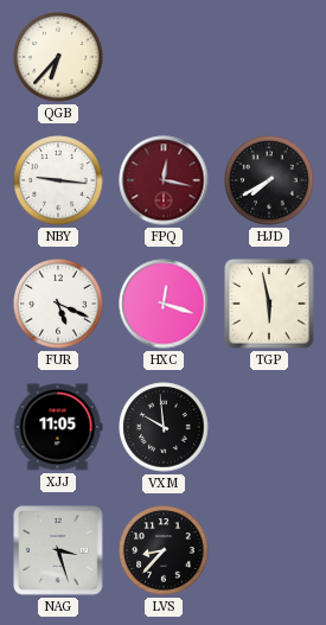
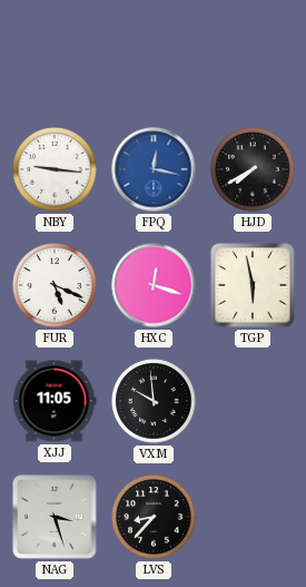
QGB: 6:37 -> none (58, 57)
FPQ dial: burgundy -> blue (154, 169)
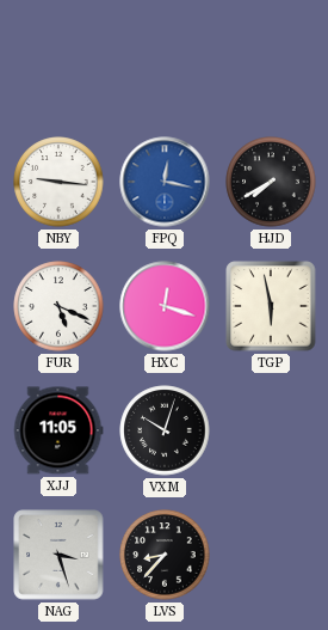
VXM: 9:59 -> 10:03 (165, 430)
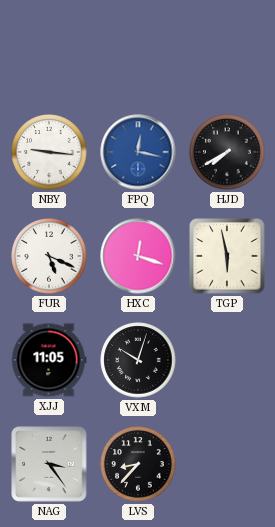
NAG: 3:27 -> 3:24 (49, 464)
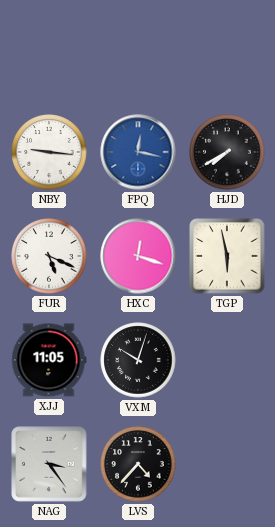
LVS: 8:37 -> 4:37 (138, 464)
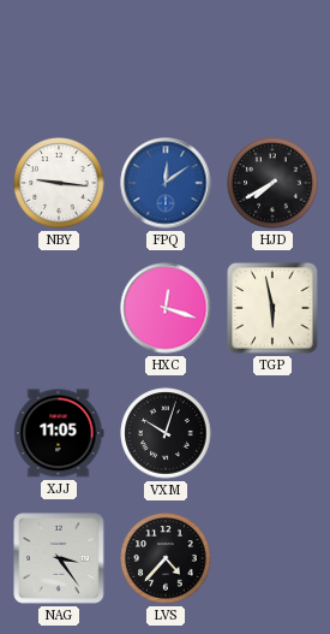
FPQ: 12:17 -> 12:09 (166, 183)
FUR: 5:19 -> none (49, 256)
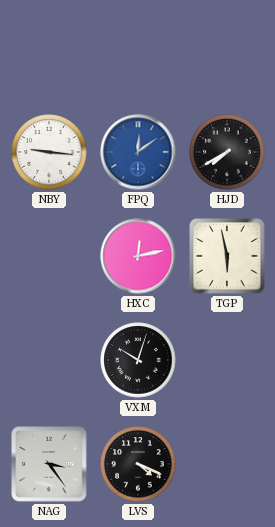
HXC: 12:18 -> 12:13 (138, 256)
XJJ: 11:05 -> none (59, 433)
LVS: 4:37 -> 4:19 (138, 464)
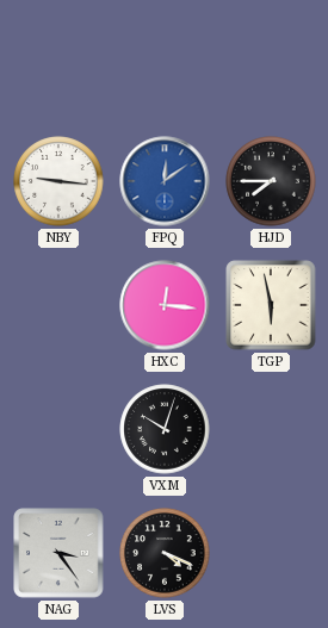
HJD: 7:40 -> 7:45 (271, 181)
HXC: 12:13 -> 12:16 (165, 305)
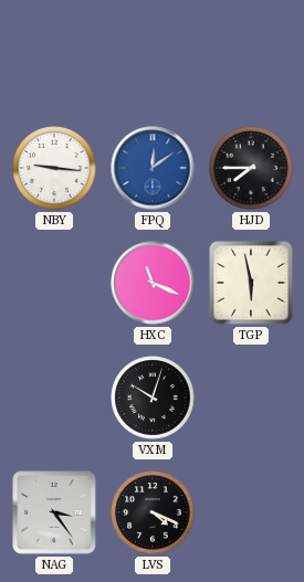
HXC: 12:16 -> 11:19 (153, 283)
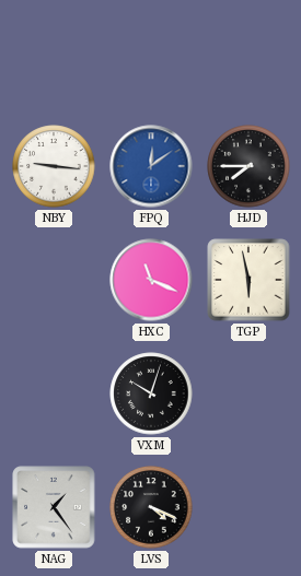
NAG: 3:24 -> 1:24 (54, 507)
